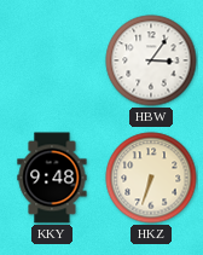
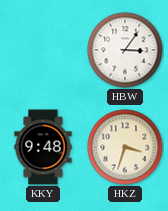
HKZ: 6:33 -> 3:33 (125, 147)
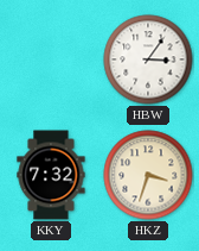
KKY: 9:48 -> 7:32 (51, 175)
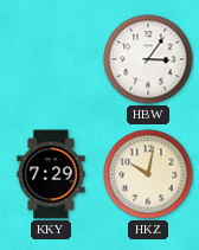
KKY: 7:32 -> 7:29 (51, 174)
HKZ: 3:33 -> 10:02 (148, 174)
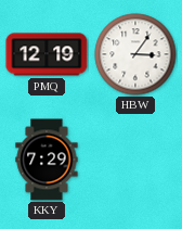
PMQ: none -> 12:19 (47, 54)
HKZ: 10:02 -> none (148, 174)
